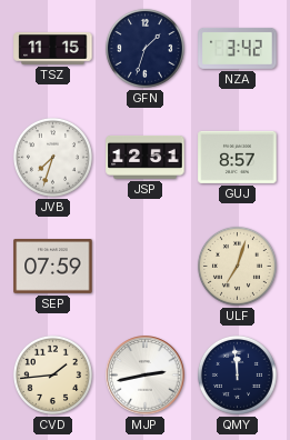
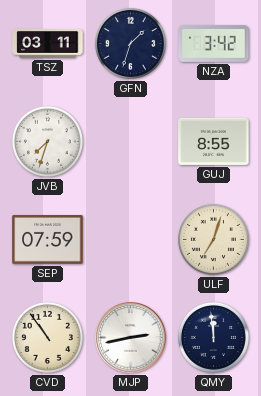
TSZ: 11:15 -> 03:11 (48, 44)
JSP: 12:51 -> none (146, 158)
GUJ: 8:57 -> 8:55 (214, 141)
CVD: 1:44 -> 10:54 (47, 337)
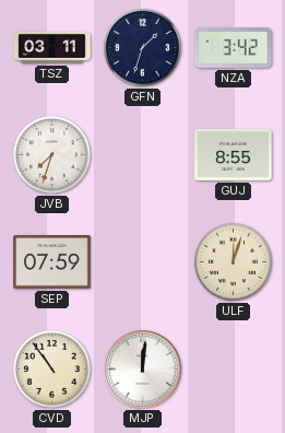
ULF: 7:03 -> 12:03 (233, 261)
MJP: 2:43 -> 12:01 (143, 370)
QMY: 11:59 -> none (213, 337)
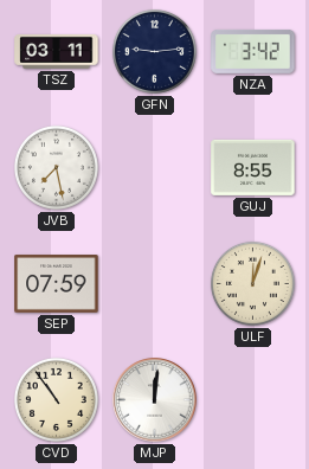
GFN: 1:33 -> 9:14 (154, 51)
JVB: 7:33 -> 7:28 (56, 167)
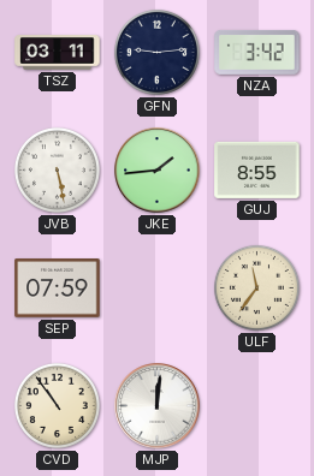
JVB: 7:28 -> 5:28 (57, 169)
JKE: none -> 1:44 (158, 171)
ULF: 12:03 -> 11:36 (256, 287)
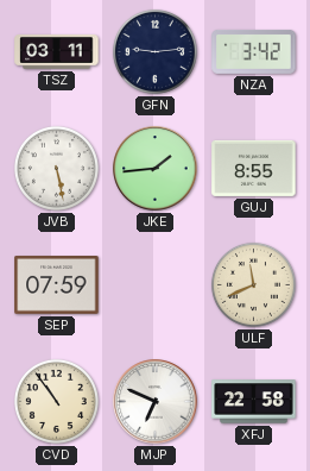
ULF: 11:36 -> 11:41 (253, 284)
MJP: 12:01 -> 6:49 (156, 402)
XFJ: none -> 22:58 (254, 402)
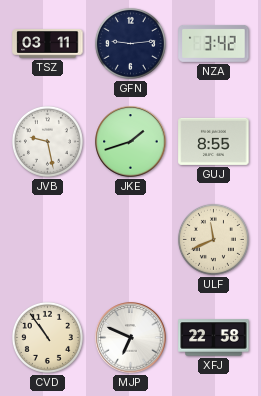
JVB: 5:28 -> 9:28 (47, 141)
JKE: 1:44 -> 1:42 (131, 142)
SEP: 07:59 -> none (57, 285)
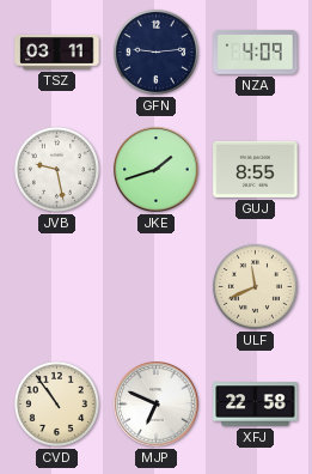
NZA: 3:42 -> 4:09 (256, 51)
